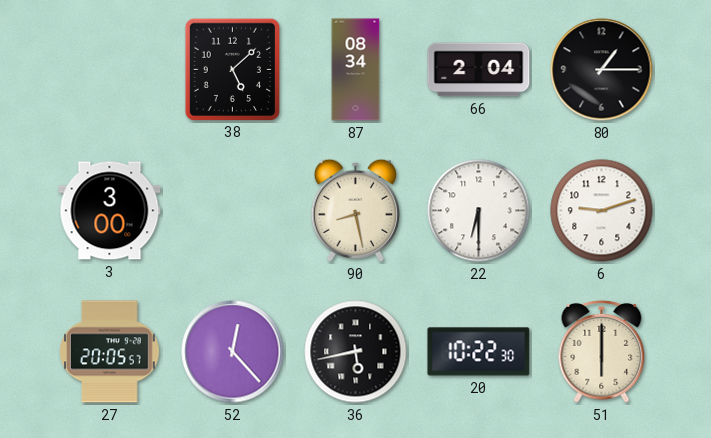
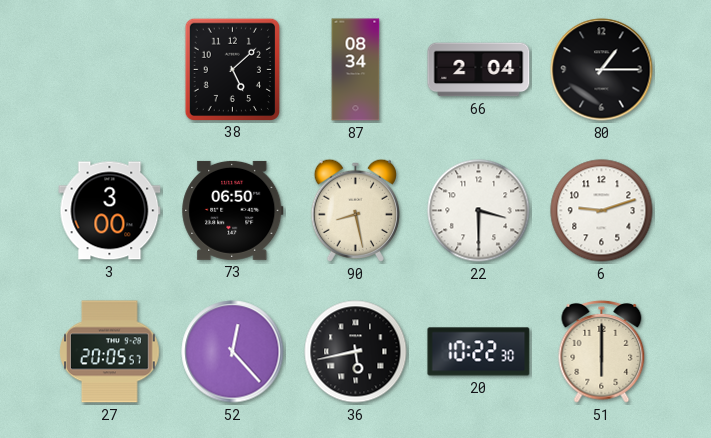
73: none -> 06:50 (233, 210)
22: 6:30 -> 3:30 (479, 211)
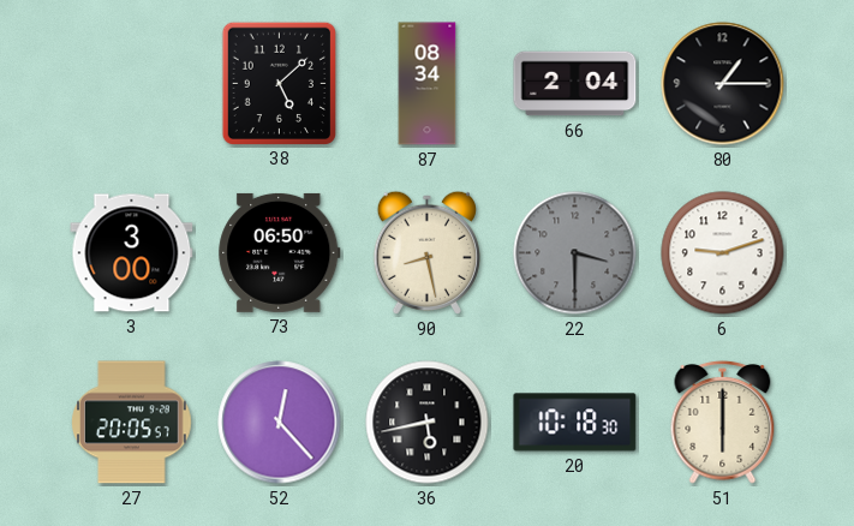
22 dial: white -> grey (575, 253)
20: 10:22 -> 10:18 (575, 423)
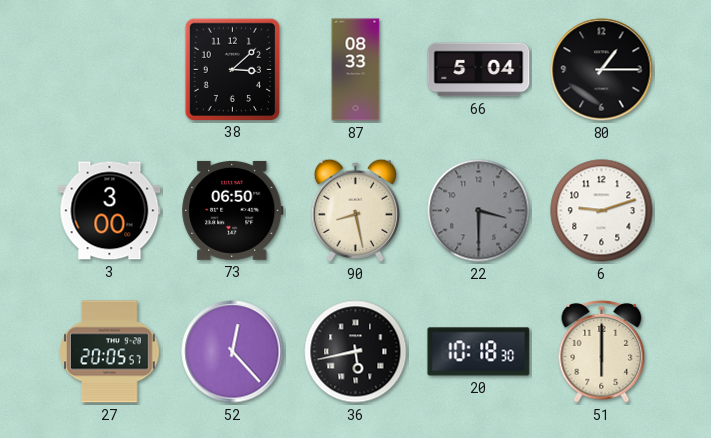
38: 5:08 -> 3:08 (232, 69)
87: 08:34 -> 08:33 (356, 70)
66: 2:04 -> 5:04 (479, 70)
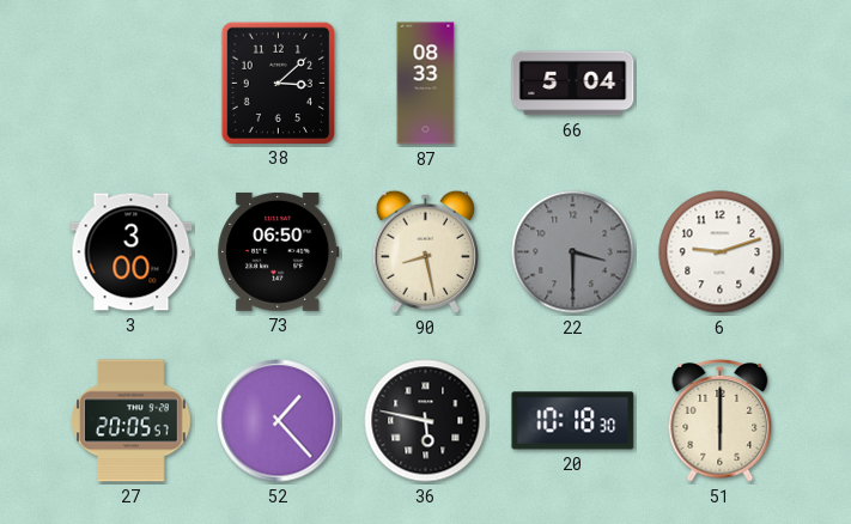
80: 1:15 -> none (602, 70)
52: 12:23 -> 1:23 (279, 421)
36: 5:43 -> 5:47 (426, 421)
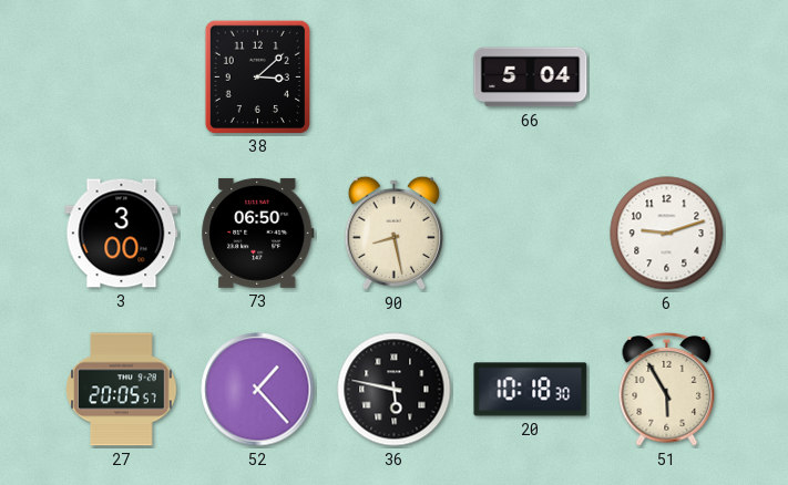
87: 08:33 -> none (426, 84)
22: 3:30 -> none (573, 252)
51: 6:00 -> 5:55 (667, 389)
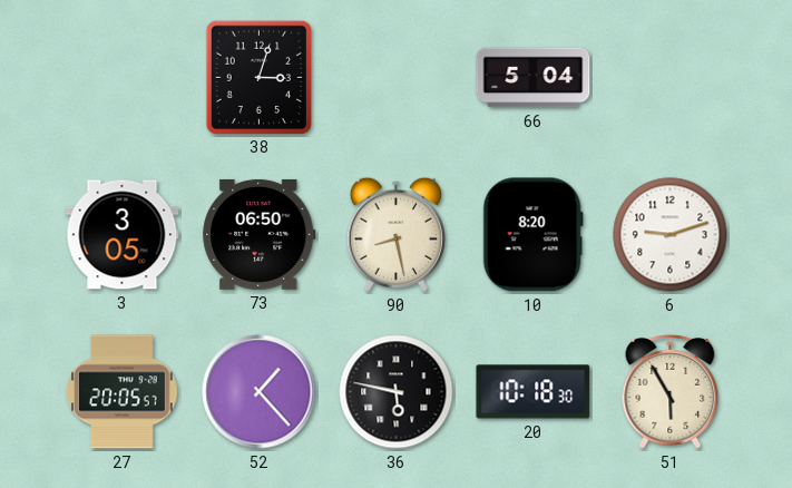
38: 3:08 -> 3:03 (258, 77)
3: 3:00 -> 3:05 (123, 235)
10: none -> 8:20 (532, 235)
